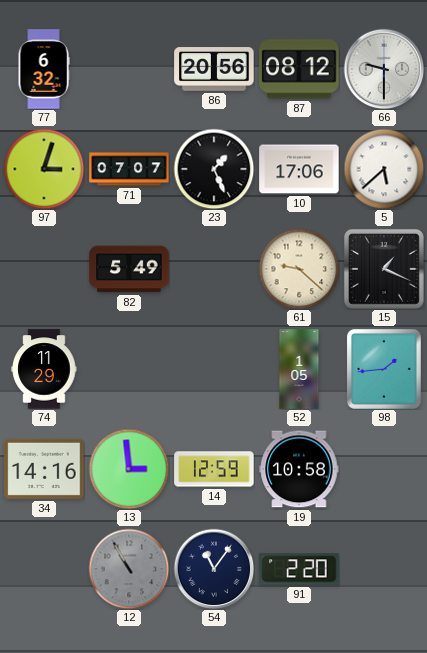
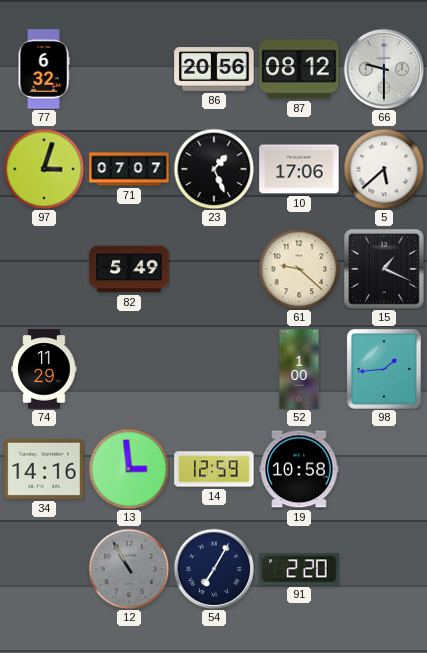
52: 1:05 -> 1:00 (299, 369)
54: 11:06 -> 7:05 (214, 569)
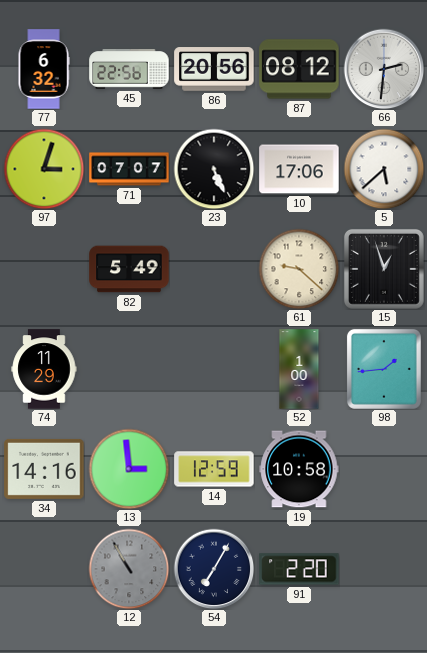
45: none -> 22:56 (129, 69)
66: 9:30 -> 2:31 (384, 69)
23: 1:26 -> 5:26 (214, 169)
15: 1:19 -> 12:57 (384, 269)
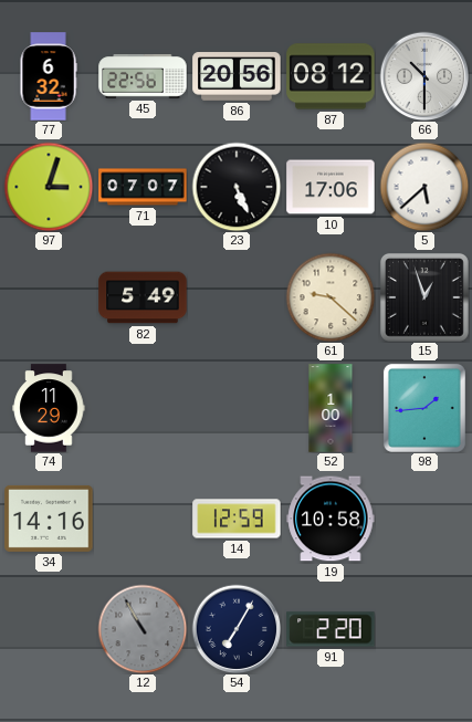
66: 2:31 -> 10:30 (424, 76)
13: 2:59 -> none (129, 469)
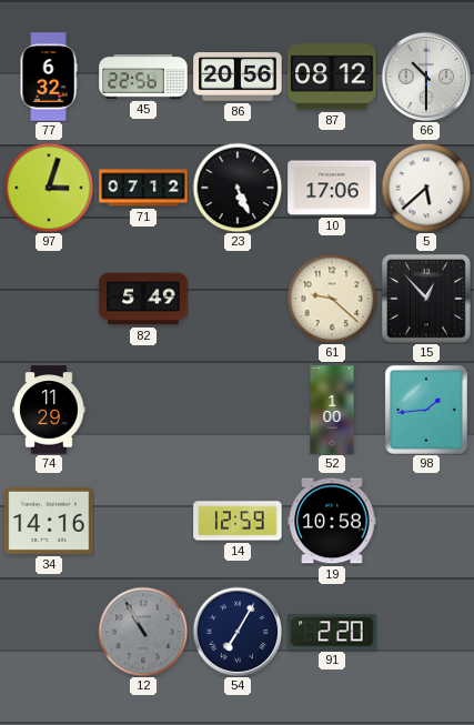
71: 07:07 -> 07:12 (143, 188)
15: 12:57 -> 12:53 (426, 299)
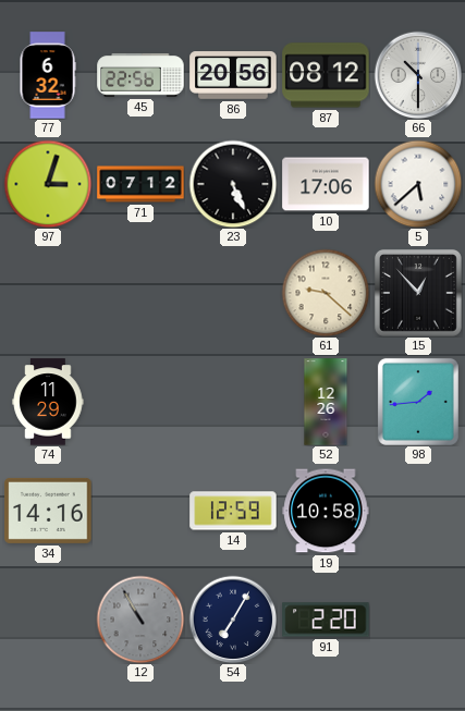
82: 5:49 -> none (143, 299)
52: 1:00 -> 12:26 (326, 402)
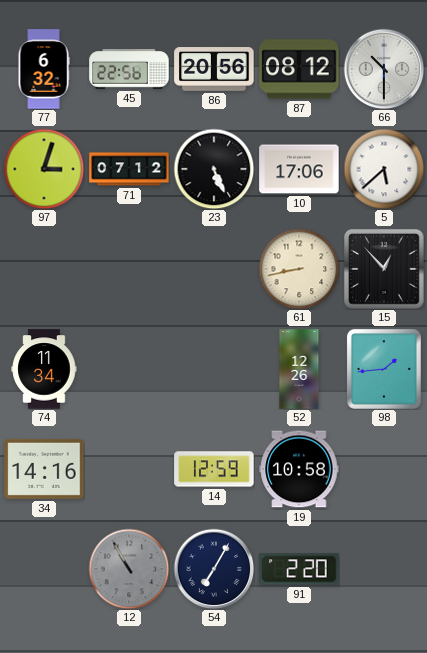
61: 9:22 -> 8:43 (299, 269)
74: 11:29 -> 11:34 (44, 369)
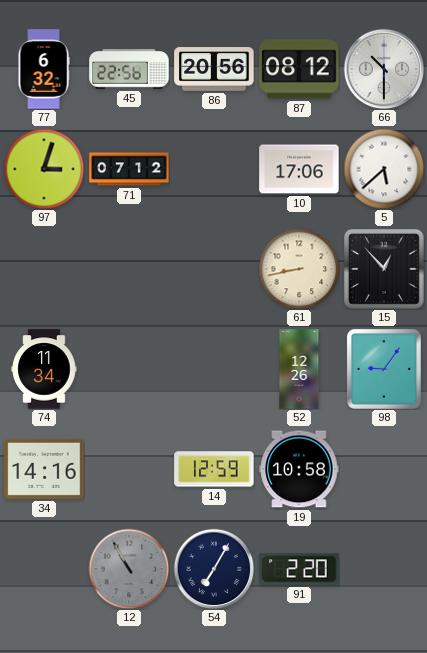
23: 5:26 -> none (214, 169)
98: 1:44 -> 9:06 (384, 369)
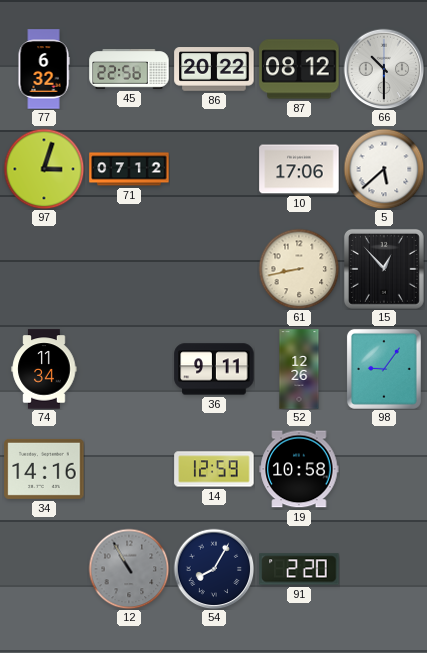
86: 20:56 -> 20:22 (214, 69)
36: none -> 9:11 (214, 369)
54: 7:05 -> 8:05 (214, 569)
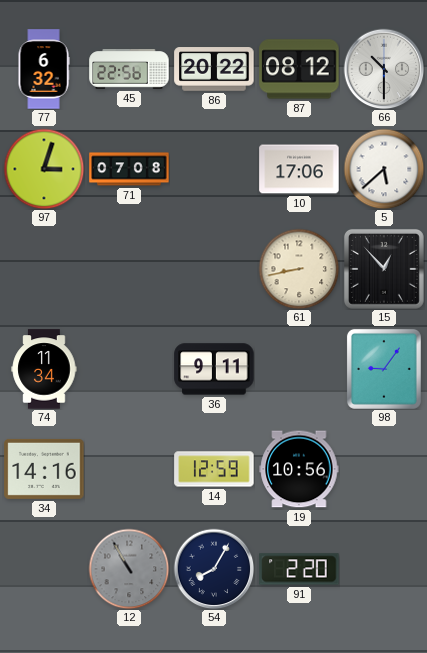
71: 07:12 -> 07:08 (129, 169)
52: 12:26 -> none (299, 369)
19: 10:58 -> 10:56 (299, 469)
